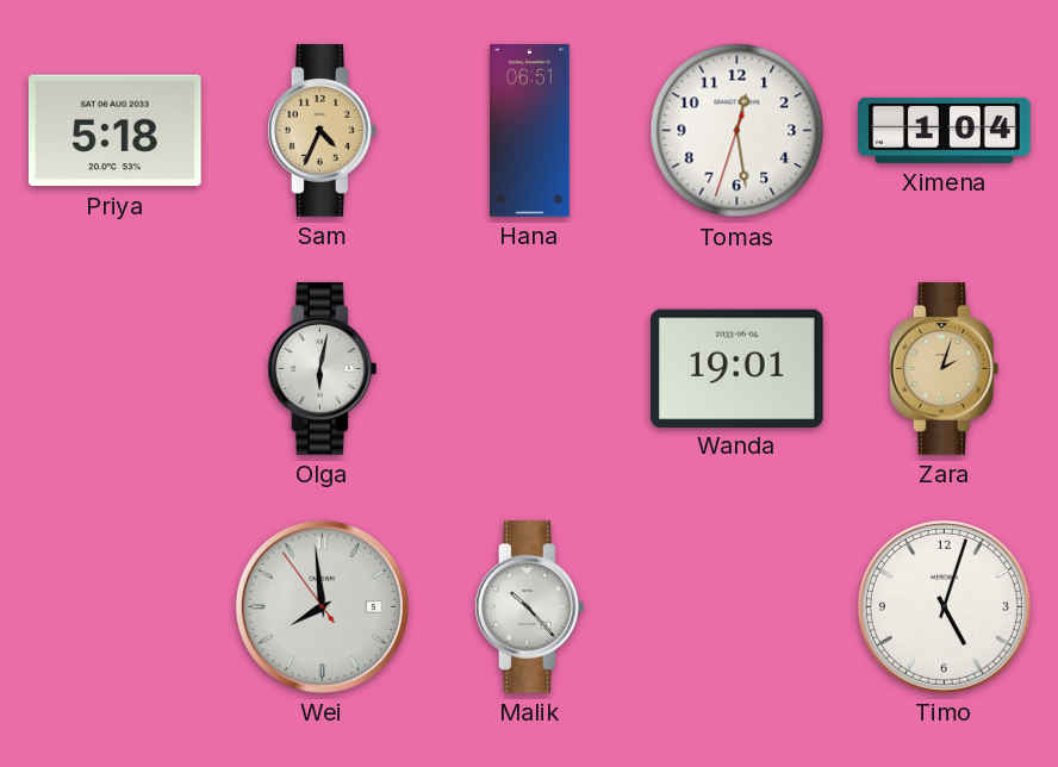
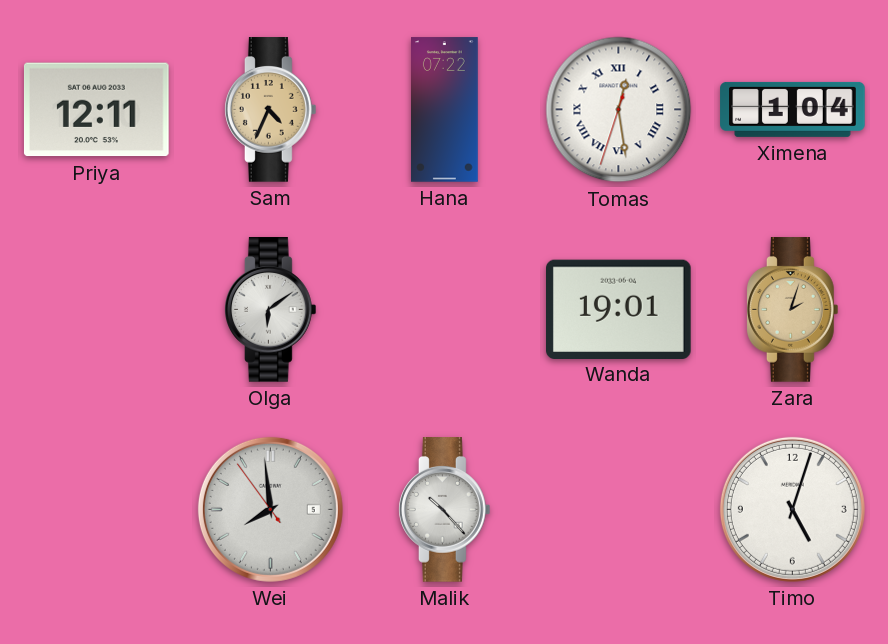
Priya: 5:18 -> 12:11 (96, 110)
Hana: 06:51 -> 07:22 (445, 110)
Tomas numerals: Arabic -> Roman (619, 110)
Olga: 6:02 -> 6:09 (271, 310)
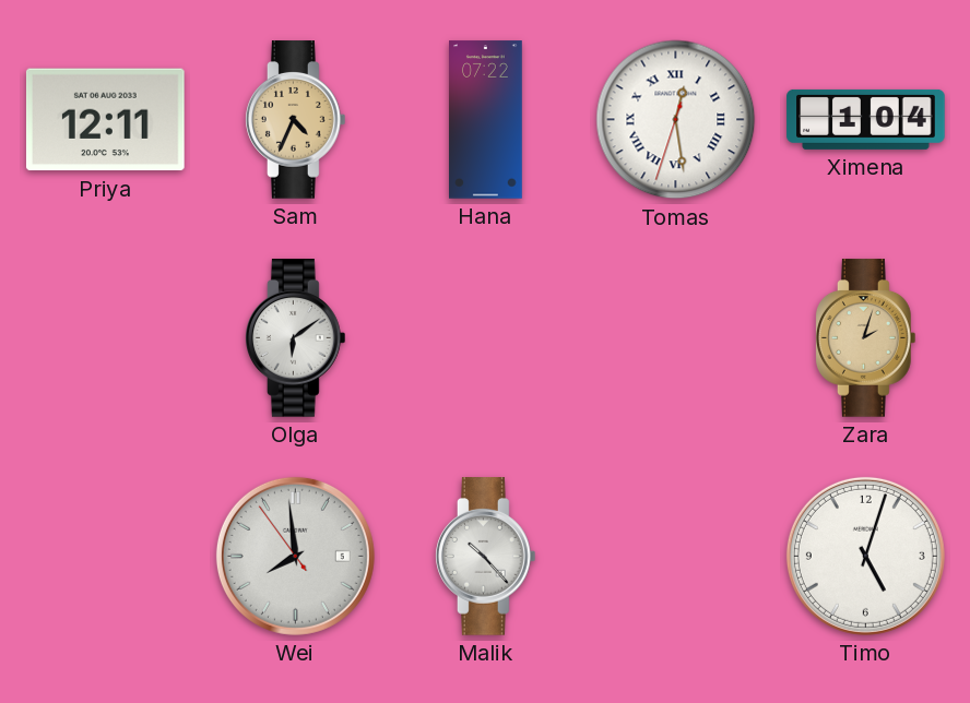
Wanda: 19:01 -> none (619, 309)
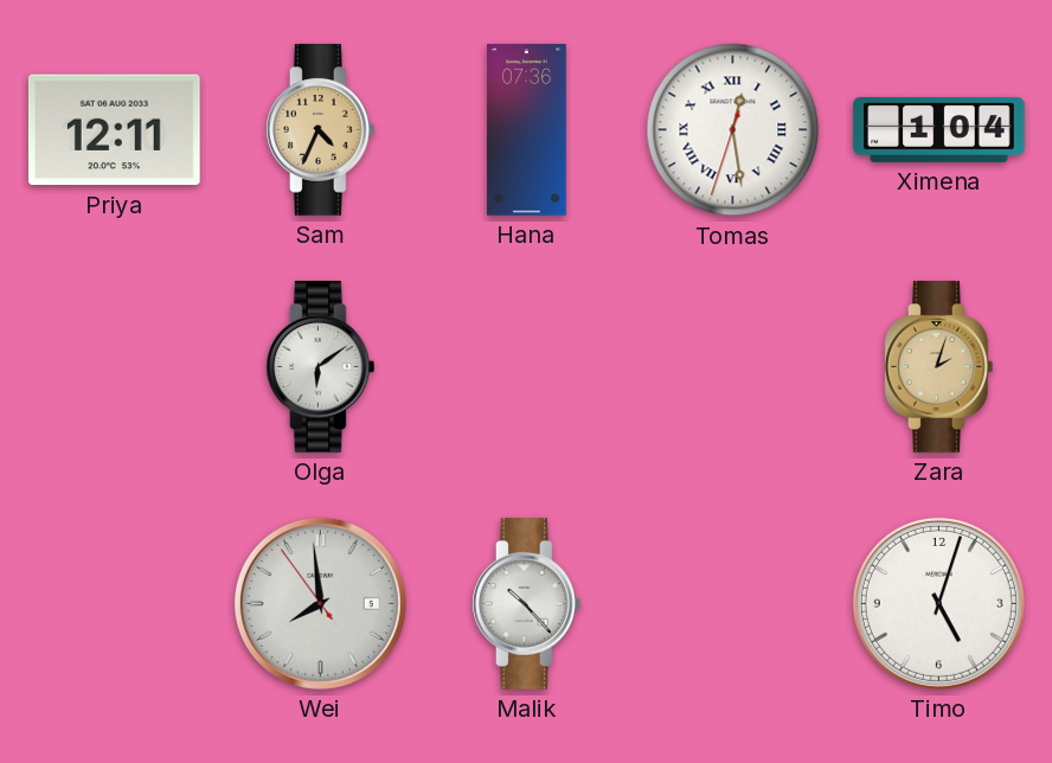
Hana: 07:22 -> 07:36 (527, 130)
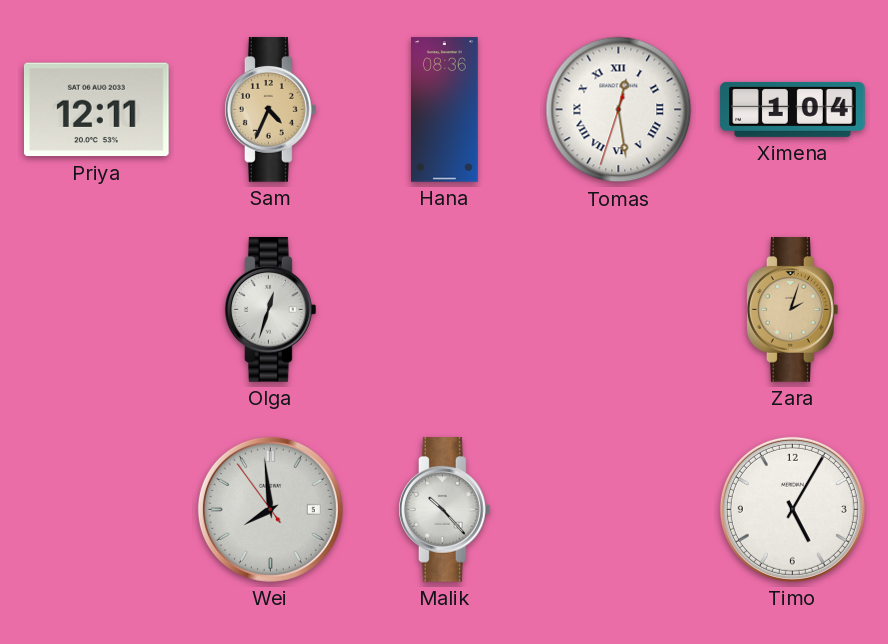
Hana: 07:36 -> 08:36 (445, 110)
Olga: 6:09 -> 12:33 (271, 310)
Timo: 5:03 -> 5:05 (792, 509)
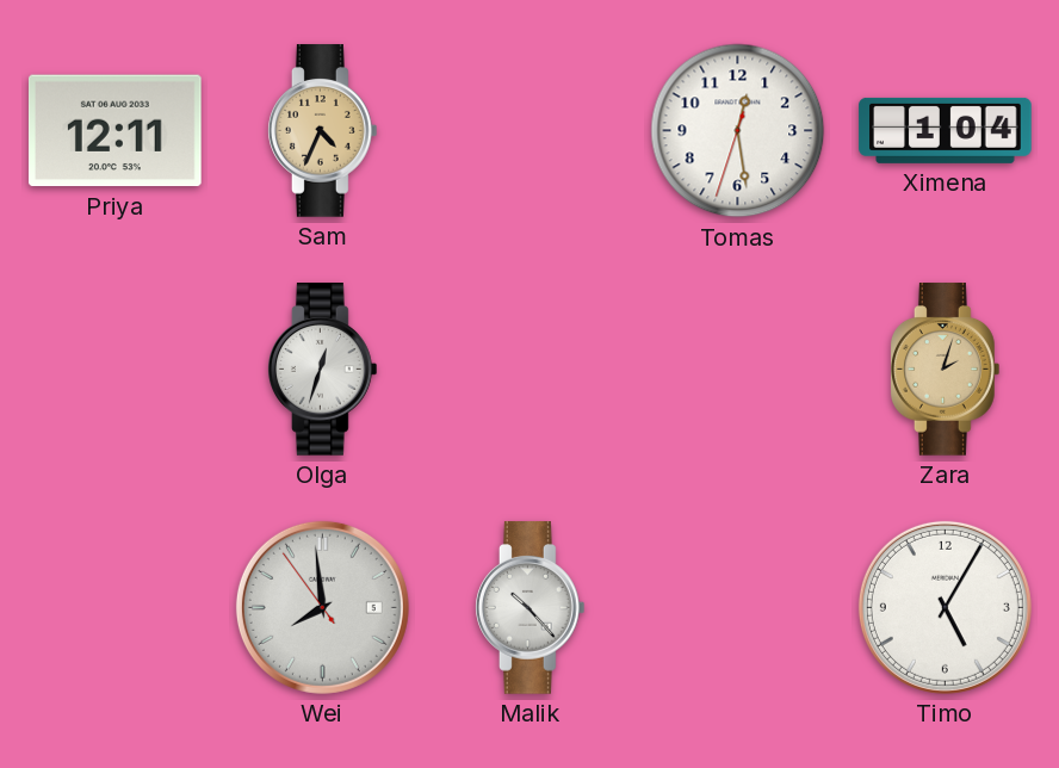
Hana: 08:36 -> none (445, 110)
Tomas numerals: Roman -> Arabic (738, 131)
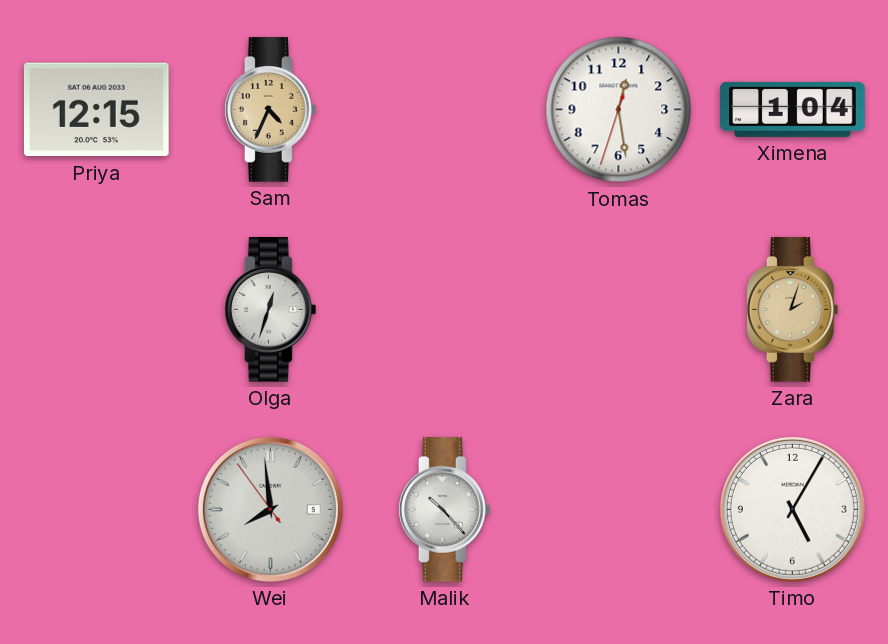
Priya: 12:11 -> 12:15 (96, 110)
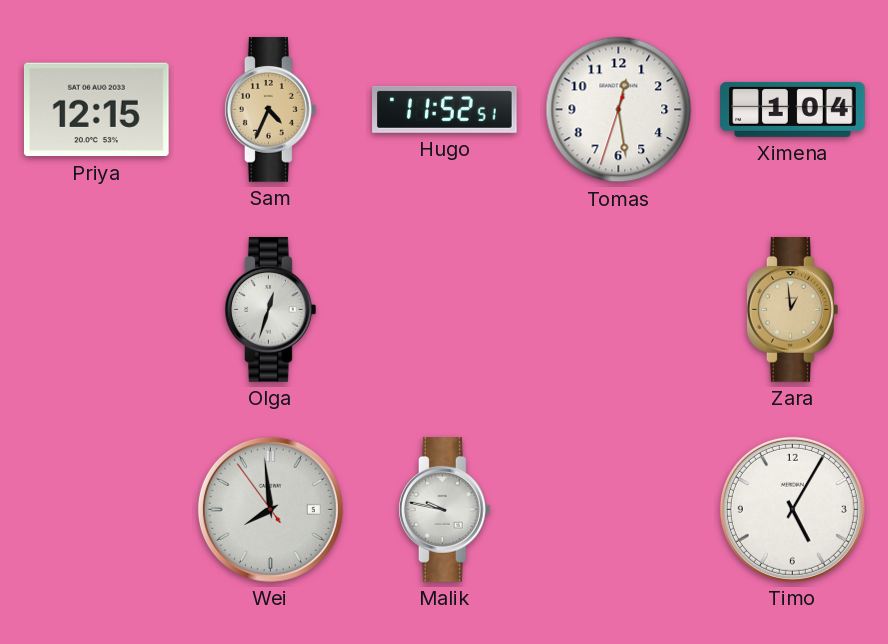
Hugo: none -> 11:52 (445, 109)
Zara: 2:03 -> 12:59 (793, 310)
Malik: 10:23 -> 9:47 (445, 510)
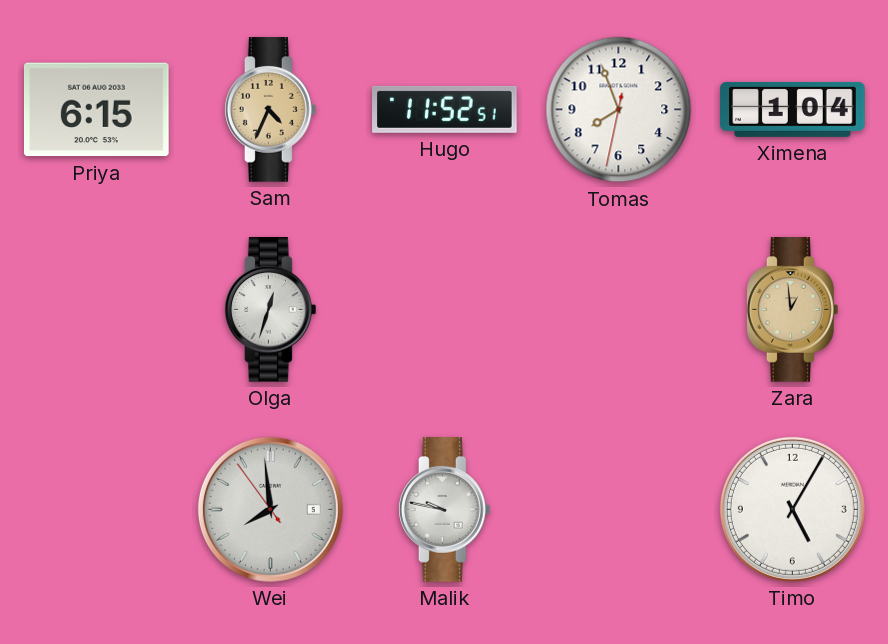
Priya: 12:15 -> 6:15 (96, 110)
Tomas: 12:28 -> 7:56 (619, 110)
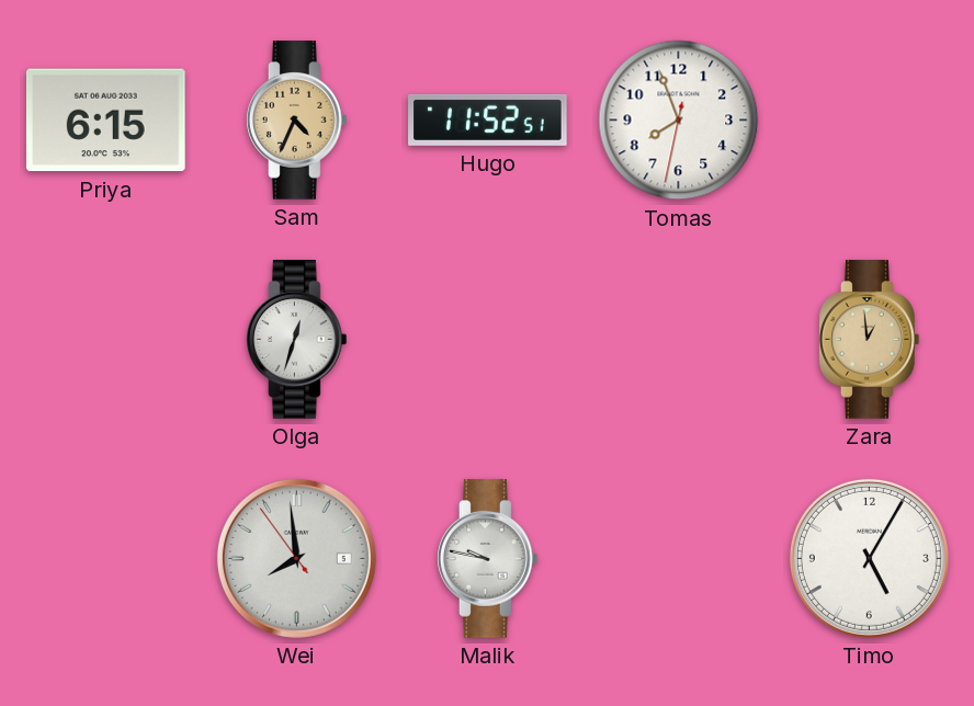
Ximena: 1:04 -> none (793, 109)
